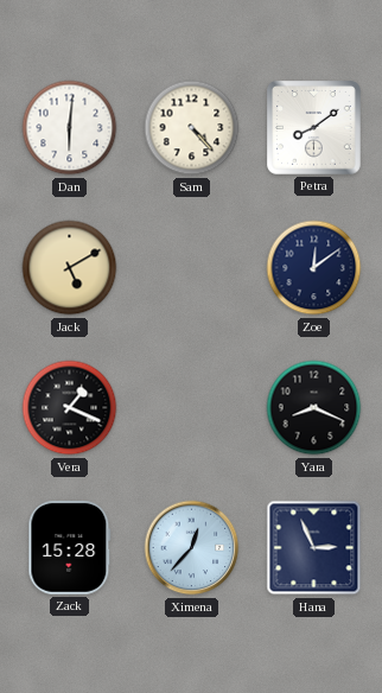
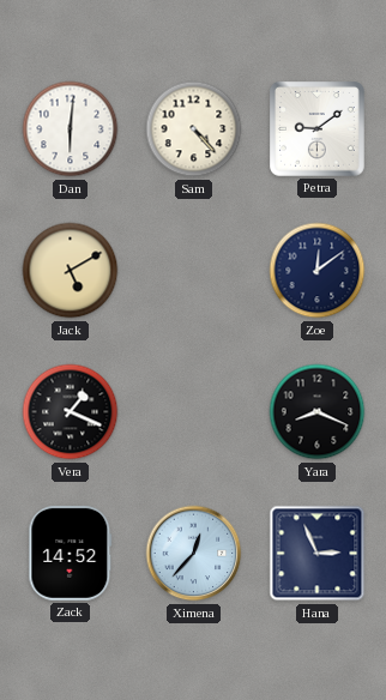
Petra: 8:09 -> 9:09 (318, 129)
Zack: 15:28 -> 14:52 (71, 553)
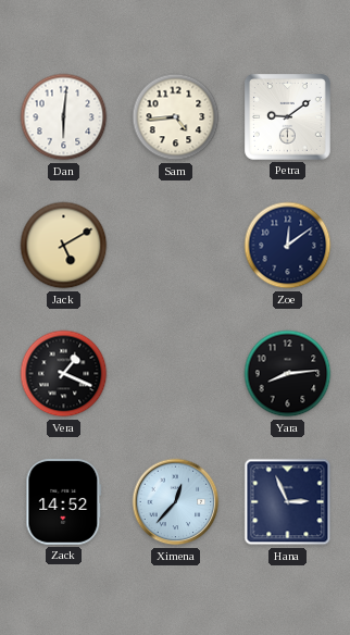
Sam: 4:23 -> 4:44 (176, 117)
Yara: 8:19 -> 8:14 (288, 374)
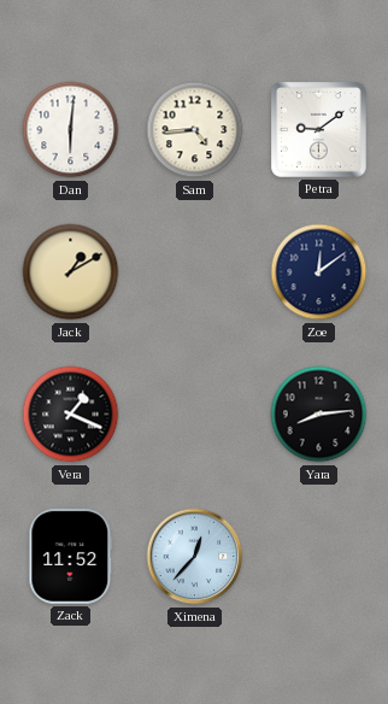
Jack: 5:10 -> 1:10 (71, 272)
Zack: 14:52 -> 11:52 (71, 556)
Hana: 2:56 -> none (288, 502)
